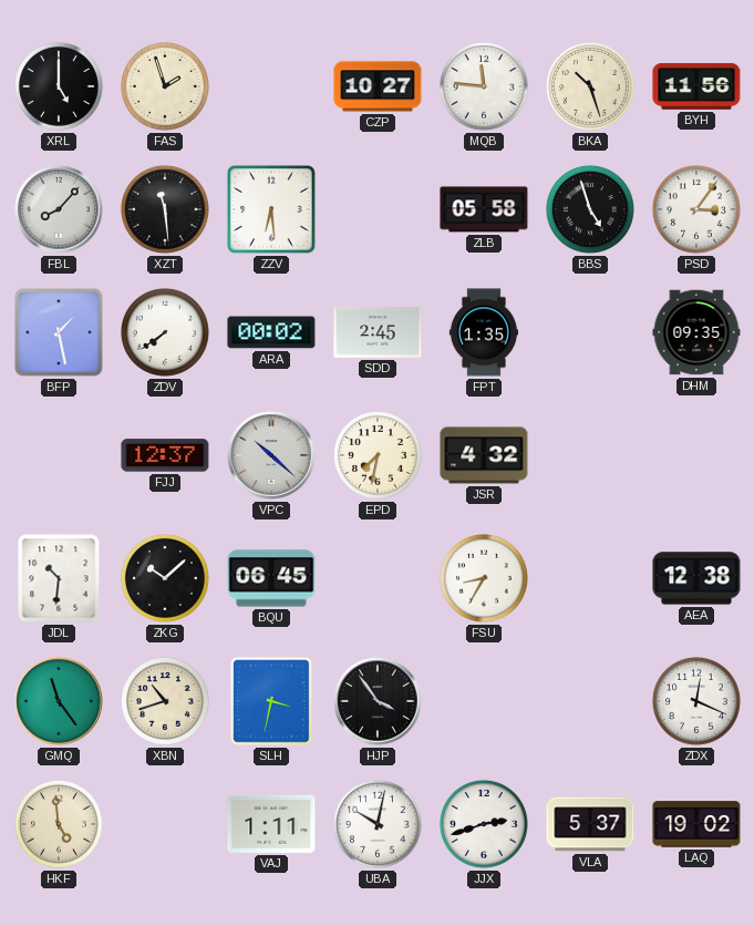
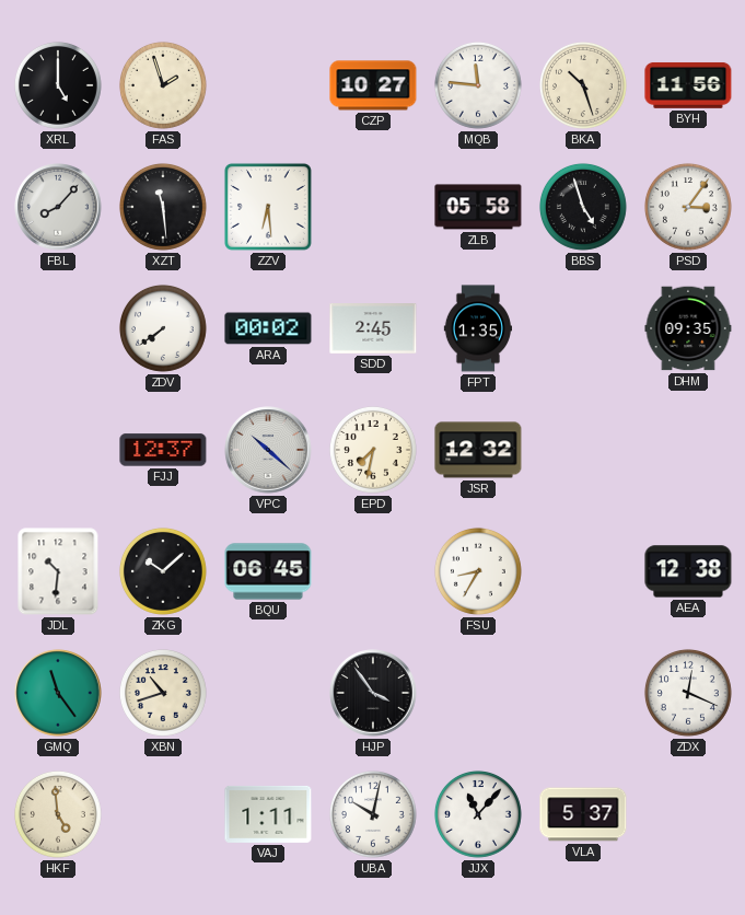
BFP: 1:28 -> none (59, 332)
JSR: 4:32 -> 12:32 (478, 450)
SLH: 3:32 -> none (271, 701)
JJX: 2:42 -> 11:07 (478, 814)
LAQ: 19:02 -> none (696, 824)
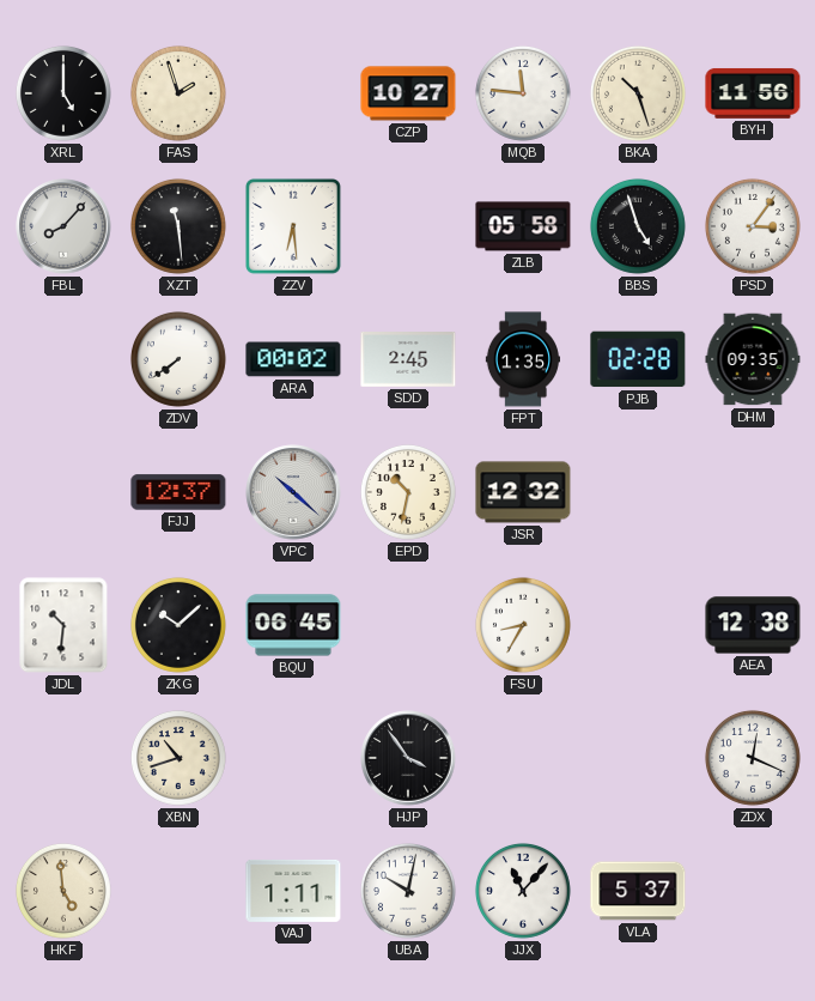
PJB: none -> 02:28 (638, 359)
EPD: 7:32 -> 10:32 (408, 492)
GMQ: 11:24 -> none (58, 693)
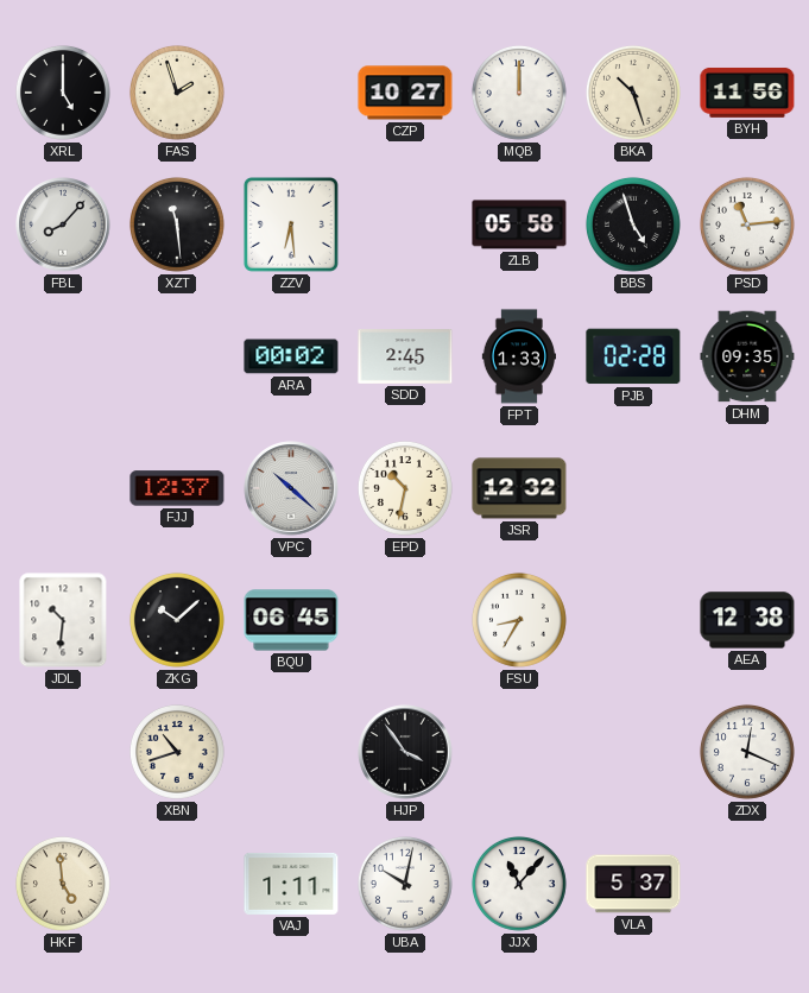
MQB: 11:46 -> 12:00 (519, 93)
PSD: 3:06 -> 11:14 (747, 224)
ZDV: 7:39 -> none (178, 359)
FPT: 1:35 -> 1:33 (518, 356)
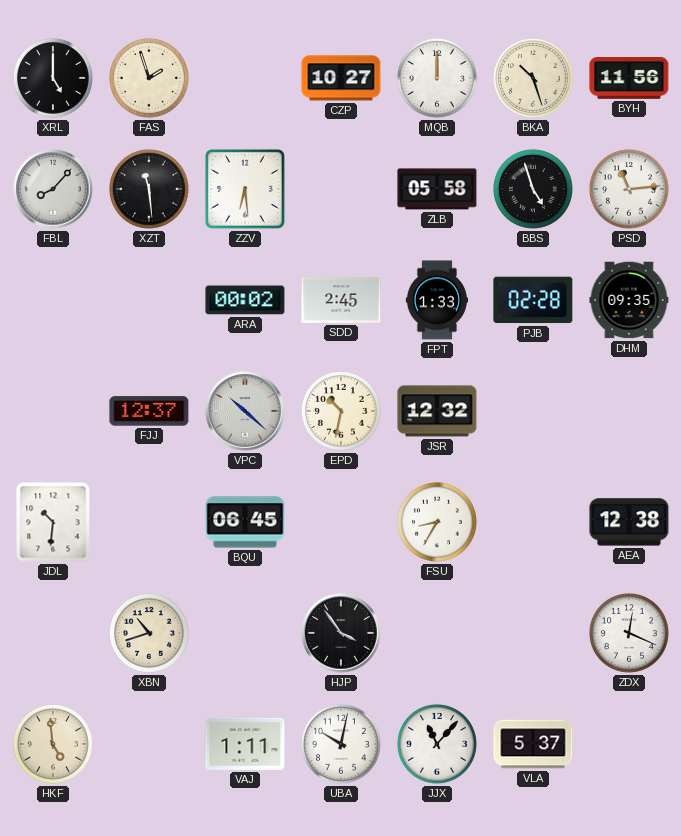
ZKG: 10:08 -> none (177, 620)
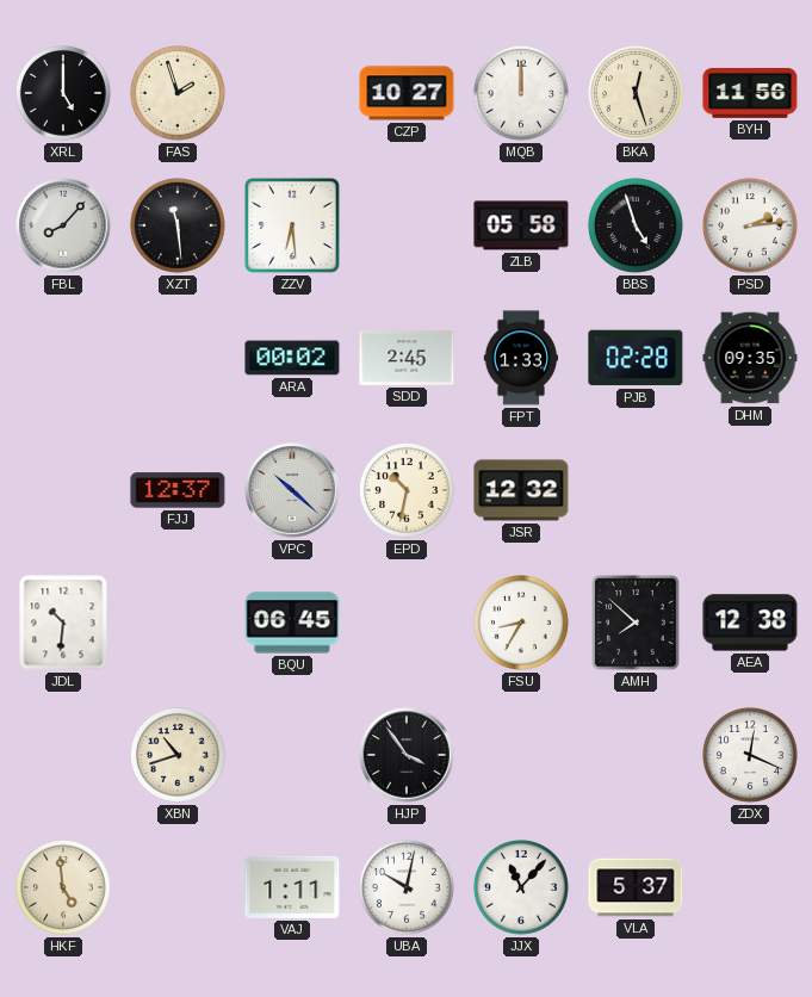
BKA: 10:27 -> 12:27 (636, 93)
PSD: 11:14 -> 2:14 (750, 225)
AMH: none -> 7:52 (636, 623)
